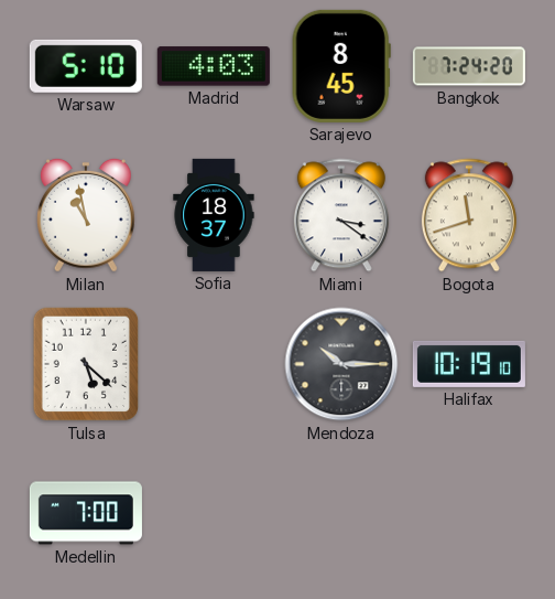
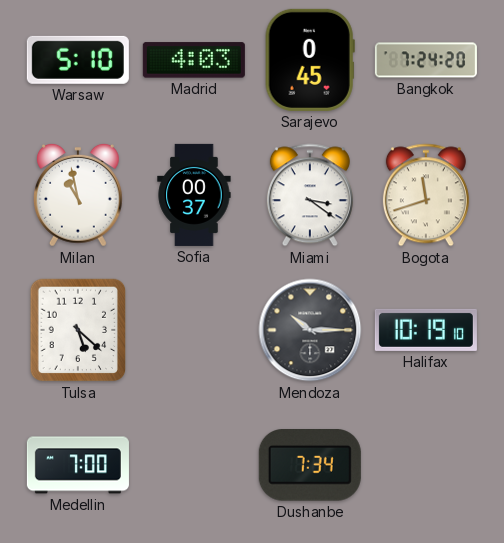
Sarajevo: 8:45 -> 0:45 (310, 60)
Sofia: 18:37 -> 00:37 (194, 195)
Dushanbe: none -> 7:34 (310, 466)
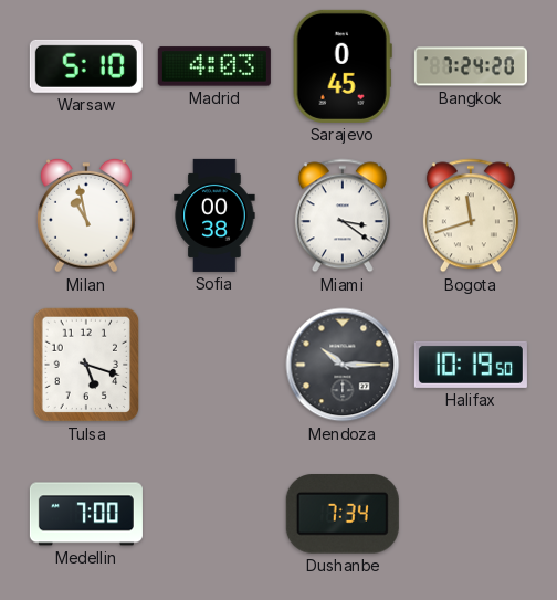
Sofia: 00:37 -> 00:38 (214, 215)
Tulsa: 5:22 -> 5:18 (86, 365)
Halifax: 10:19:10 -> 10:19:50 (471, 365)
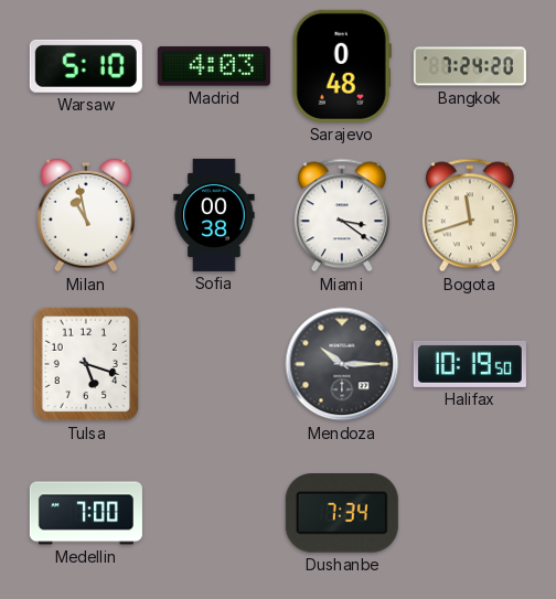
Sarajevo: 0:45 -> 0:48 (342, 66)
